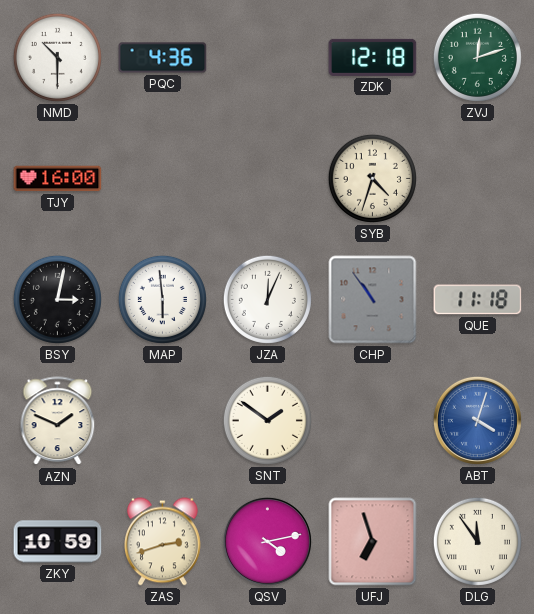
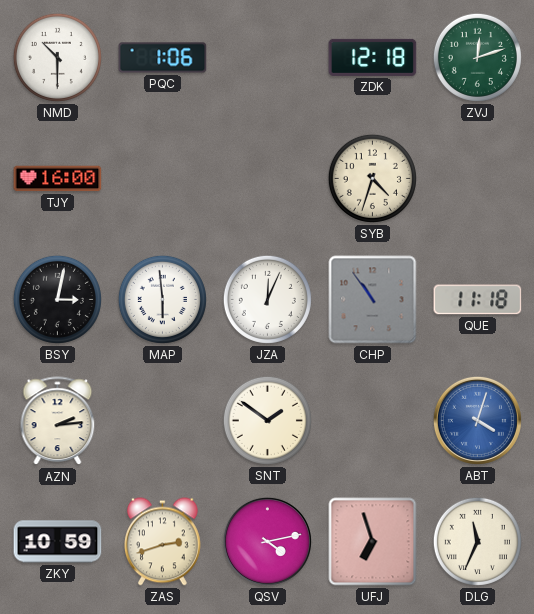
PQC: 4:36 -> 1:06 (163, 58)
AZN: 1:49 -> 2:14 (58, 421)
DLG: 11:54 -> 11:34 (477, 541)
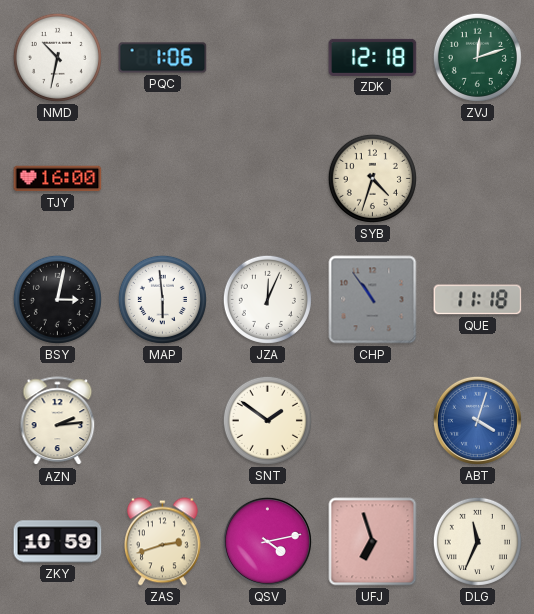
NMD: 10:30 -> 10:32 (57, 57)
